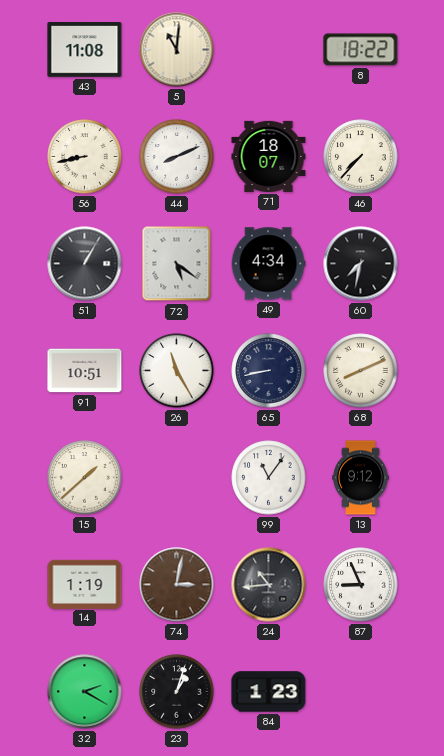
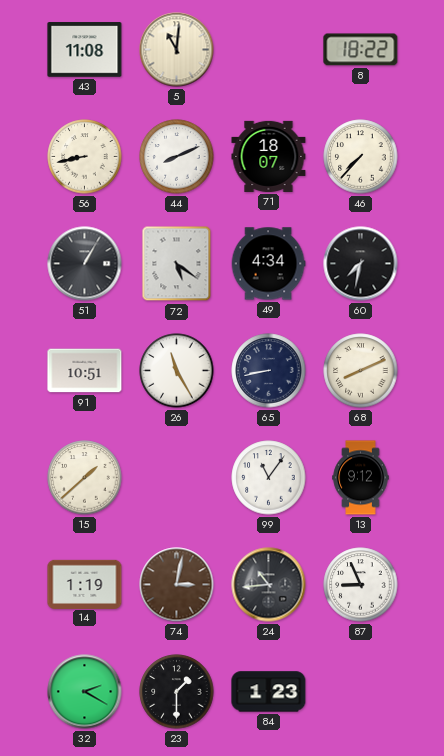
23: 1:03 -> 1:30 (177, 692)
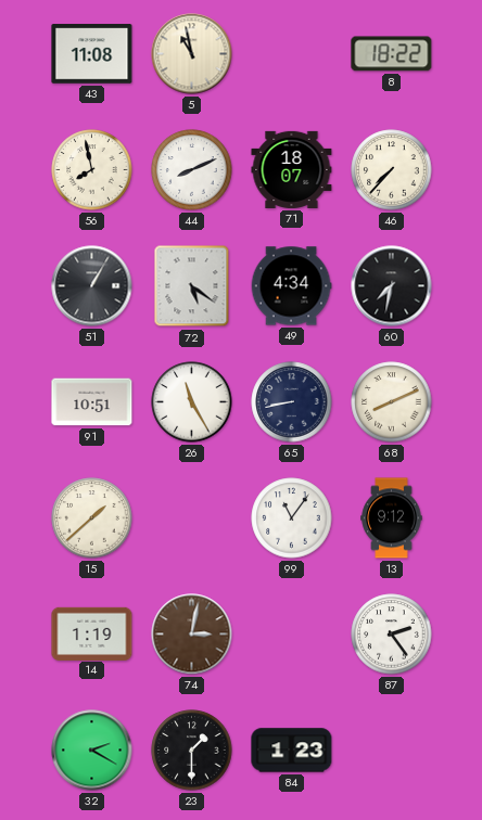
5: 11:01 -> 10:58 (192, 54)
56: 8:43 -> 7:58 (92, 170)
24: 10:44 -> none (269, 585)
87: 8:56 -> 2:24 (392, 635)
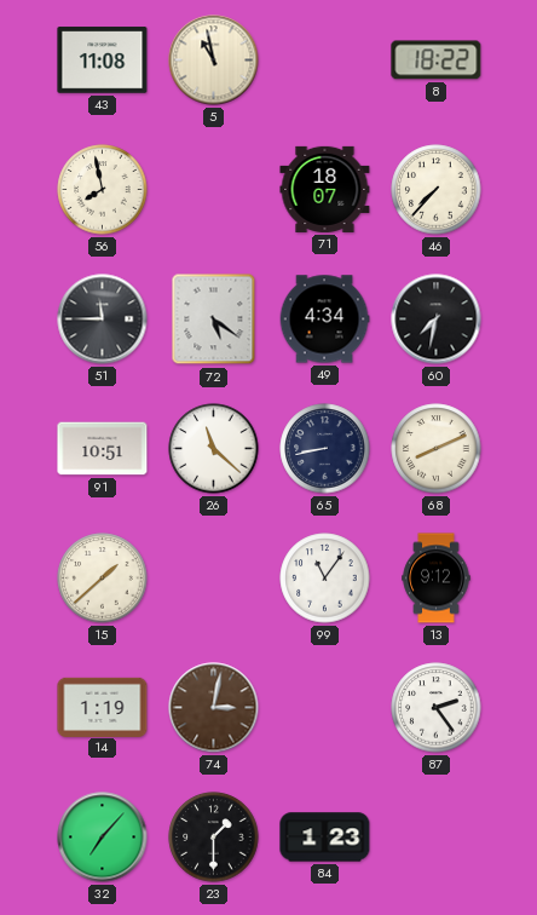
44: 8:11 -> none (192, 170)
51: 1:05 -> 11:45 (103, 320)
26: 11:25 -> 11:22 (214, 449)
32: 2:20 -> 7:07 (103, 838)
